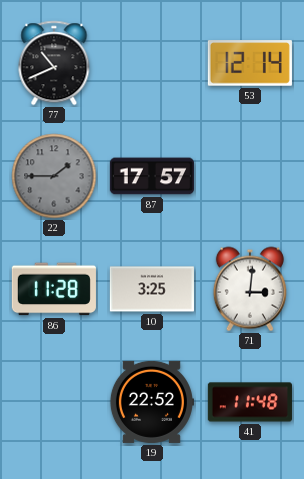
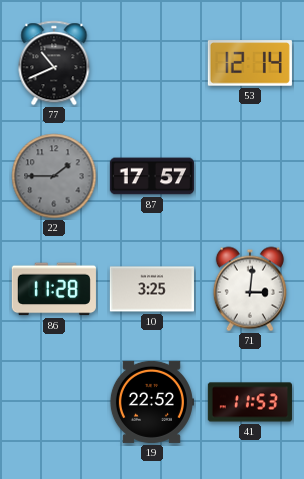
41: 11:48 -> 11:53 (250, 402)
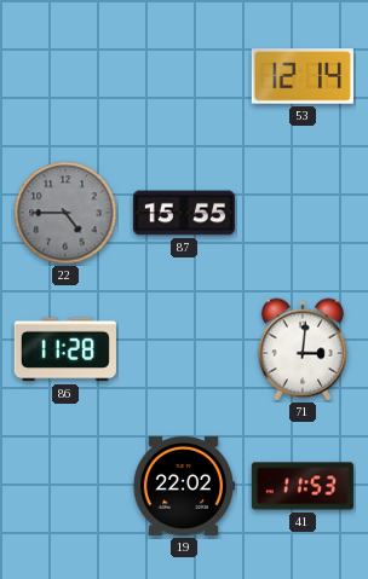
77: 10:41 -> none (54, 63)
22: 1:45 -> 4:45 (65, 213)
87: 17:57 -> 15:55 (184, 213)
10: 3:25 -> none (152, 289)
19: 22:52 -> 22:02 (183, 486)
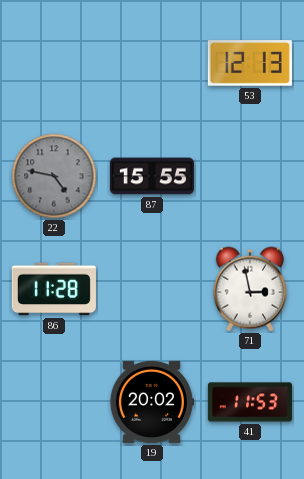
53: 12:14 -> 12:13 (250, 63)
22: 4:45 -> 4:47 (54, 176)
71: 3:01 -> 2:58 (250, 289)
19: 22:02 -> 20:02 (151, 402)
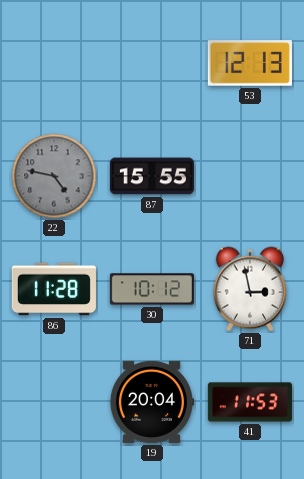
30: none -> 10:12 (152, 289)
19: 20:02 -> 20:04 (151, 402)
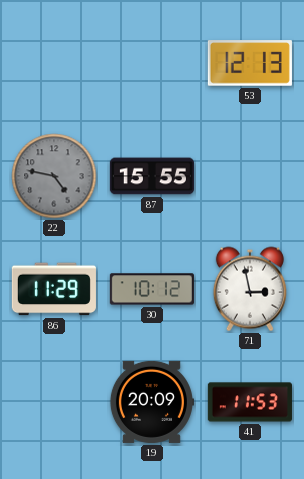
86: 11:28 -> 11:29 (54, 289)
19: 20:04 -> 20:09 (151, 402)
